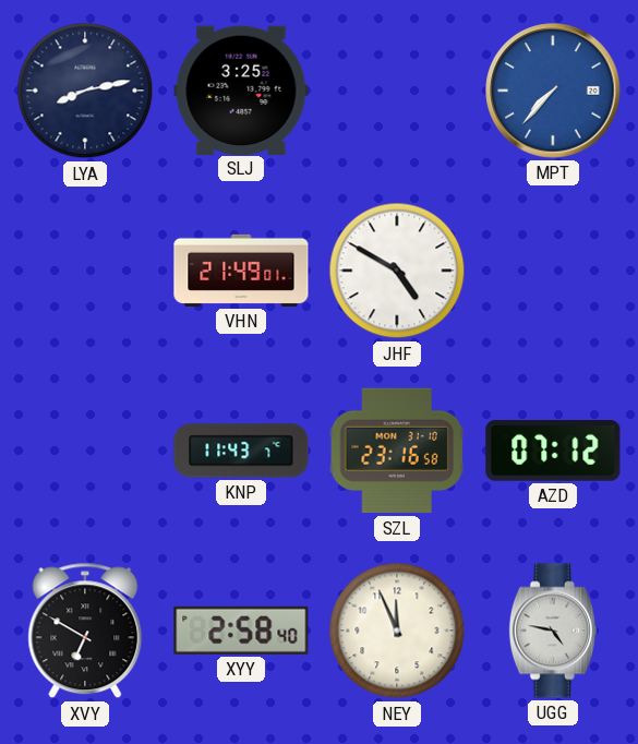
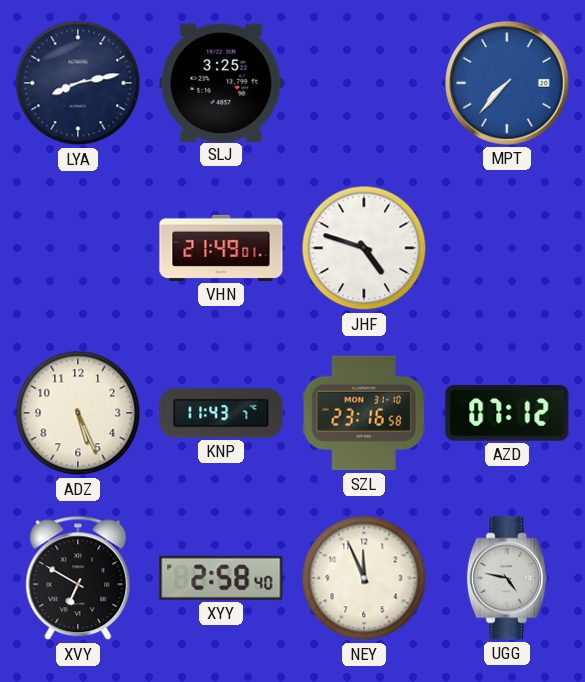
JHF: 4:50 -> 4:48 (364, 248)
ADZ: none -> 5:26 (78, 413)
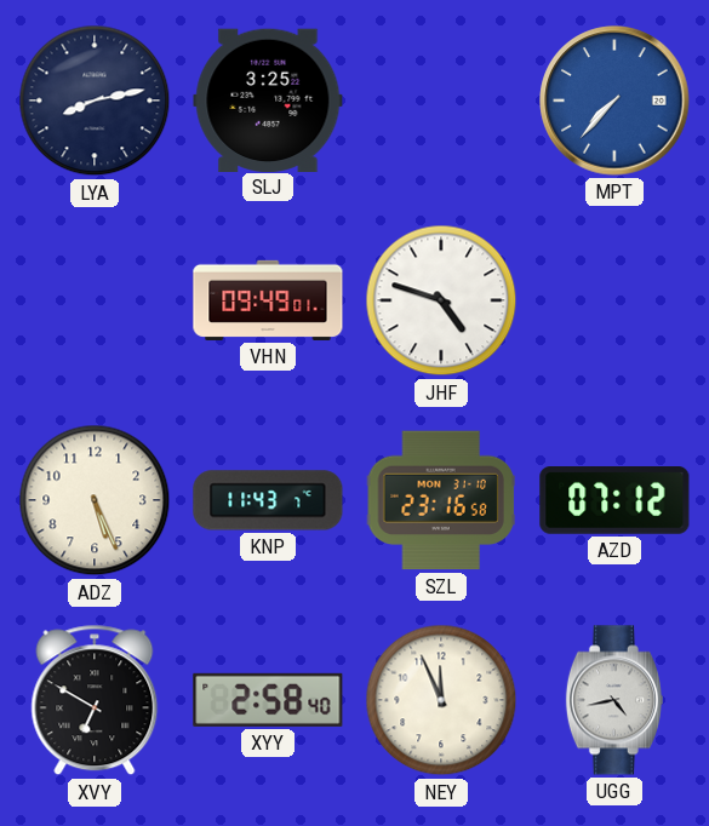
VHN: 21:49 -> 09:49 (268, 300)
UGG: 4:47 -> 4:43 (614, 700)
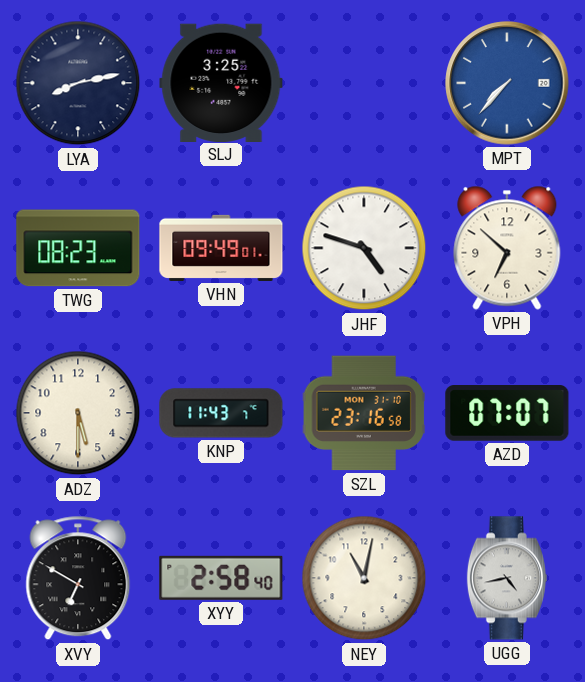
TWG: none -> 08:23 (78, 248)
VPH: none -> 6:52 (507, 248)
ADZ: 5:26 -> 5:30 (78, 413)
AZD: 07:12 -> 07:07 (507, 414)
NEY: 11:56 -> 11:02 (364, 578)
